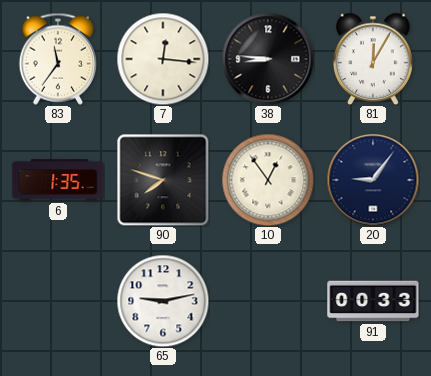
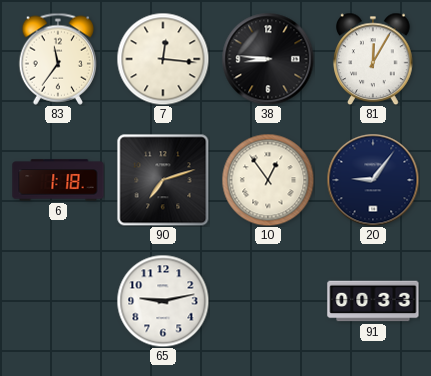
6: 1:35 -> 1:18 (58, 180)
90: 7:48 -> 7:12 (163, 180)
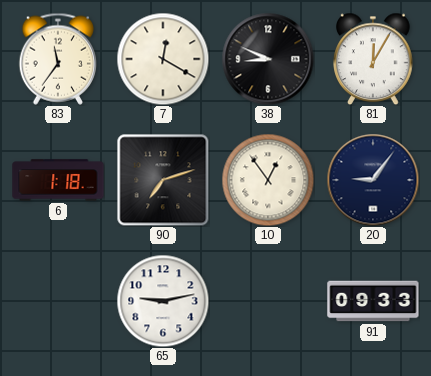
7: 12:16 -> 12:20 (163, 59)
38: 8:46 -> 8:49 (268, 59)
91: 00:33 -> 09:33 (373, 301)
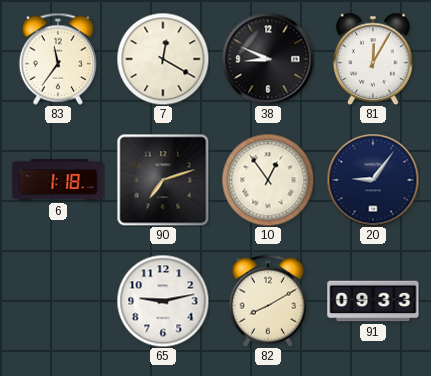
82: none -> 8:10 (267, 301)
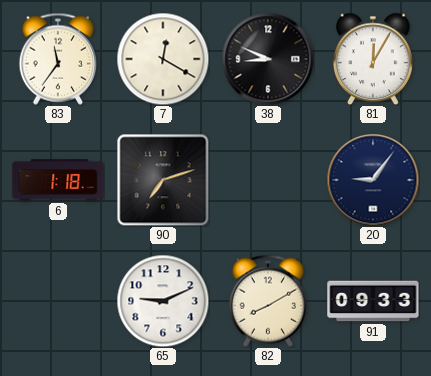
10: 12:54 -> none (268, 180)
65: 9:13 -> 9:11 (163, 301)
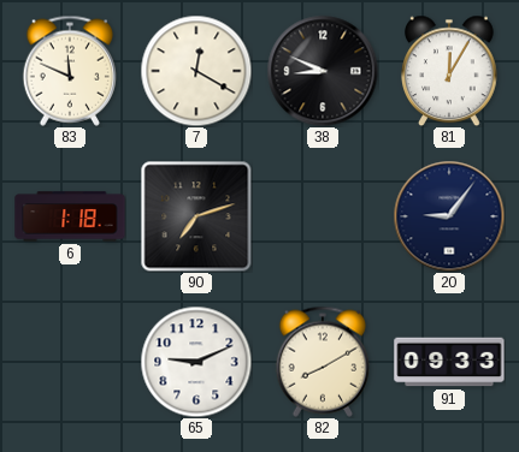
83: 11:36 -> 11:49 (69, 71)
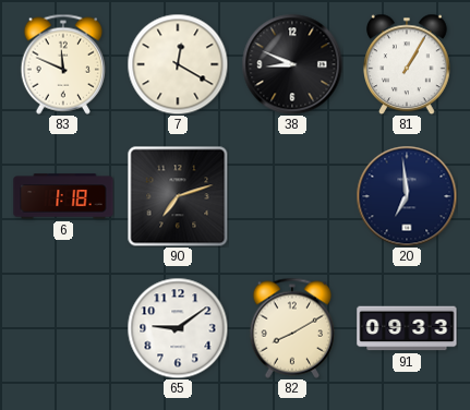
81: 12:05 -> 1:05 (408, 64)
20: 9:06 -> 6:59 (407, 196)
65: 9:11 -> 9:09 (178, 328)
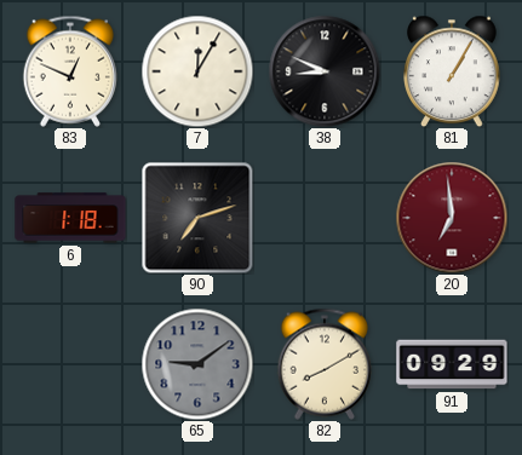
83: 11:49 -> 12:49 (69, 71)
7: 12:20 -> 12:05 (197, 71)
20 dial: navy -> burgundy (452, 218)
65 dial: white -> grey (197, 364)
91: 09:33 -> 09:29 (452, 364)
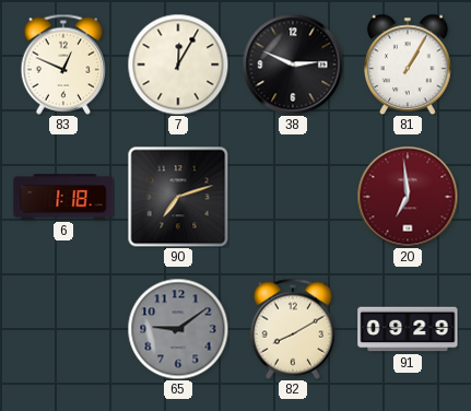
38: 8:49 -> 2:49 (293, 64)
